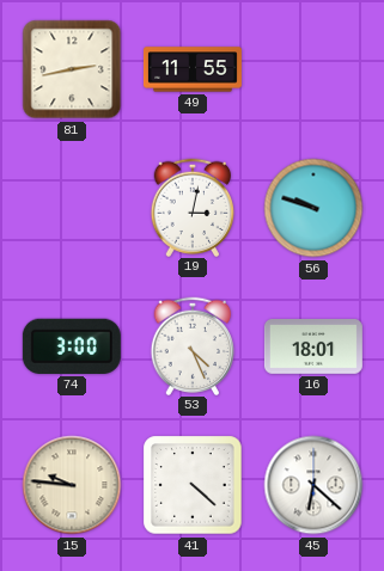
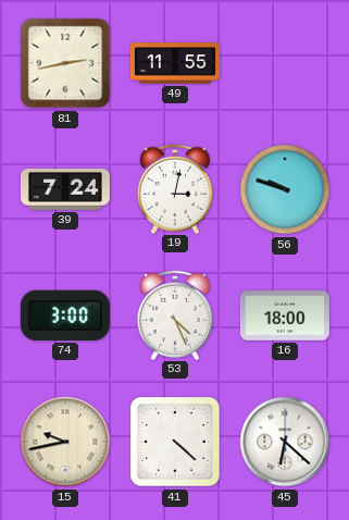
39: none -> 7:24 (65, 189)
16: 18:01 -> 18:00 (285, 317)
15: 9:46 -> 9:43 (65, 442)
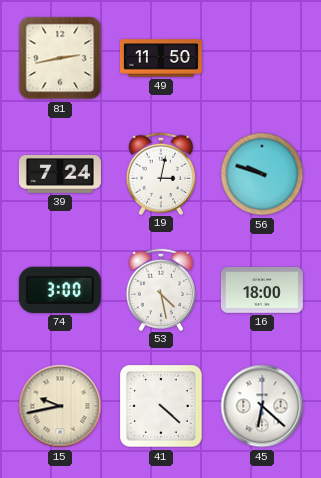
49: 11:55 -> 11:50 (161, 58)
53: 4:26 -> 4:28 (161, 289)
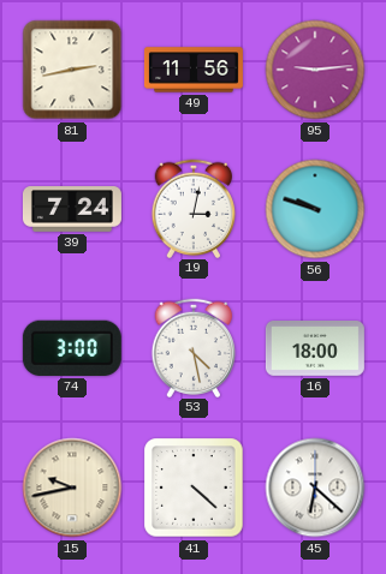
49: 11:50 -> 11:56 (194, 70)
95: none -> 9:14 (315, 70)
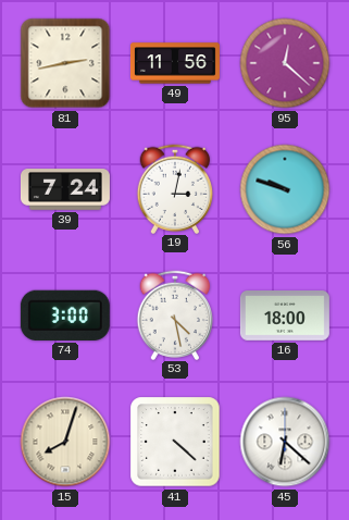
95: 9:14 -> 12:22 (285, 63)
15: 9:43 -> 8:03 (65, 442)
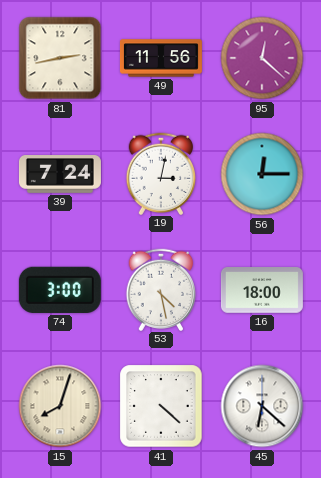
56: 9:48 -> 12:15 (262, 174)
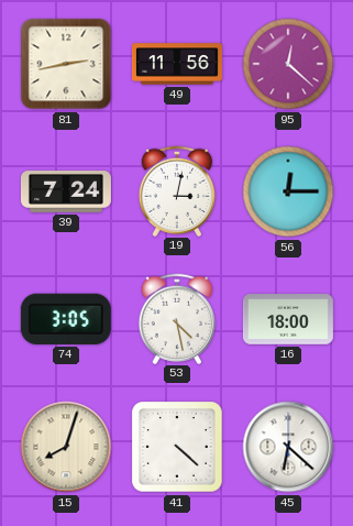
74: 3:00 -> 3:05 (66, 319)
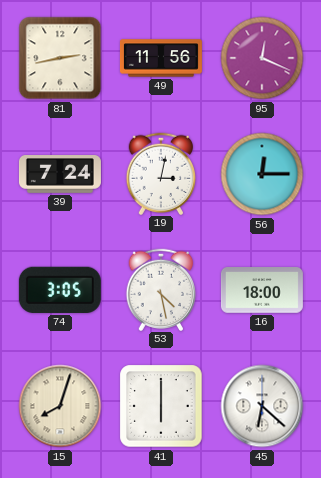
95: 12:22 -> 12:19 (262, 58)
41: 4:22 -> 6:00 (161, 406)
